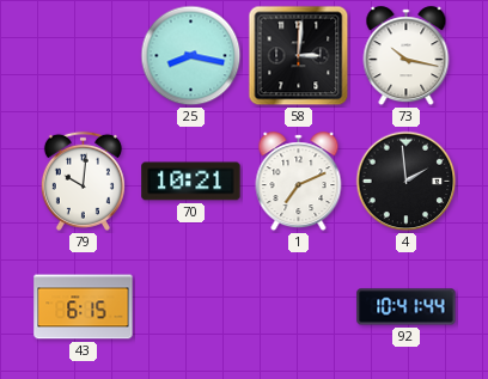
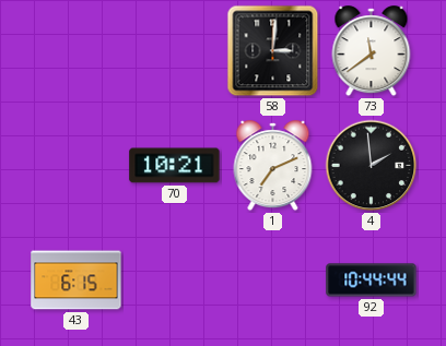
25: 8:17 -> none (191, 56)
73: 10:17 -> 11:39 (372, 51)
79: 10:01 -> none (83, 181)
92: 10:41 -> 10:44 (372, 281)
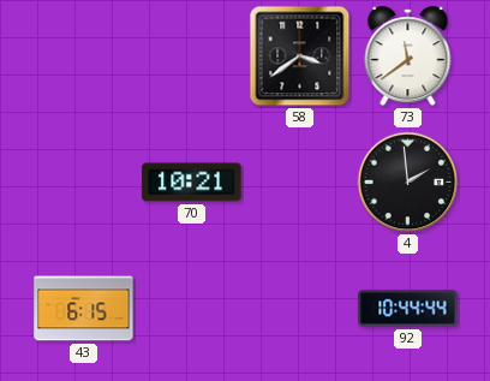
58: 3:01 -> 3:39 (300, 56)
1: 7:11 -> none (273, 166)
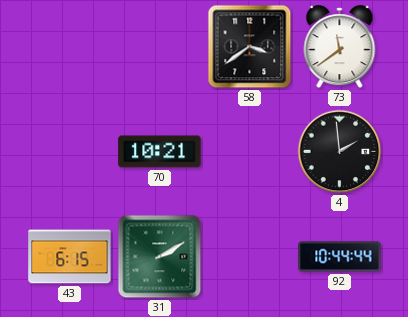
31: none -> 2:10 (160, 257)
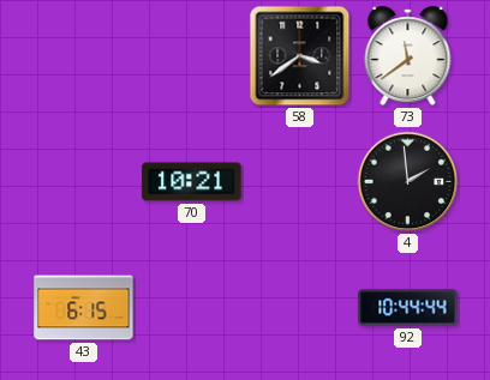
31: 2:10 -> none (160, 257)
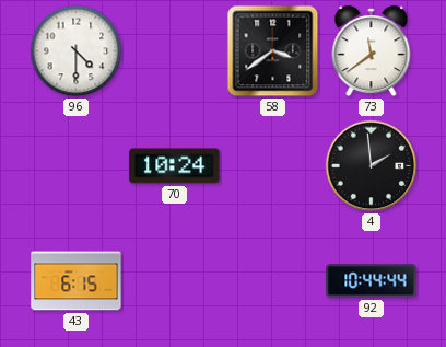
96: none -> 4:30 (77, 51)
70: 10:21 -> 10:24 (175, 166)
